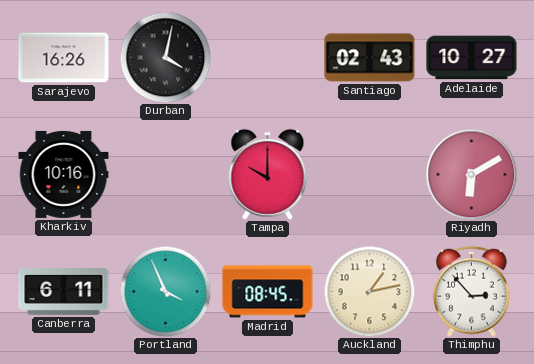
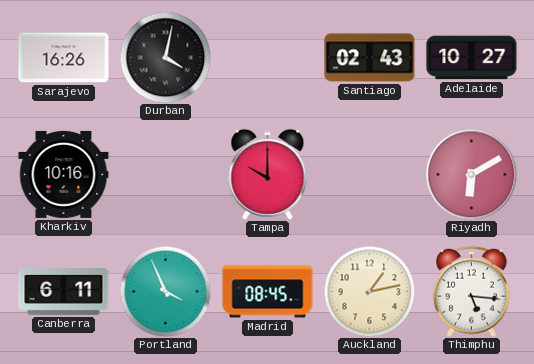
Thimphu: 2:53 -> 5:16 (471, 291)
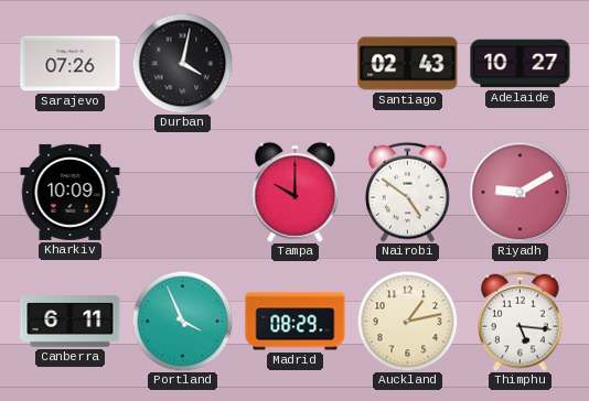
Sarajevo: 16:26 -> 07:26 (71, 64)
Kharkiv: 10:16 -> 10:09 (71, 192)
Nairobi: none -> 4:51 (407, 192)
Riyadh: 6:10 -> 9:10 (520, 192)
Madrid: 08:45 -> 08:29 (296, 322)
